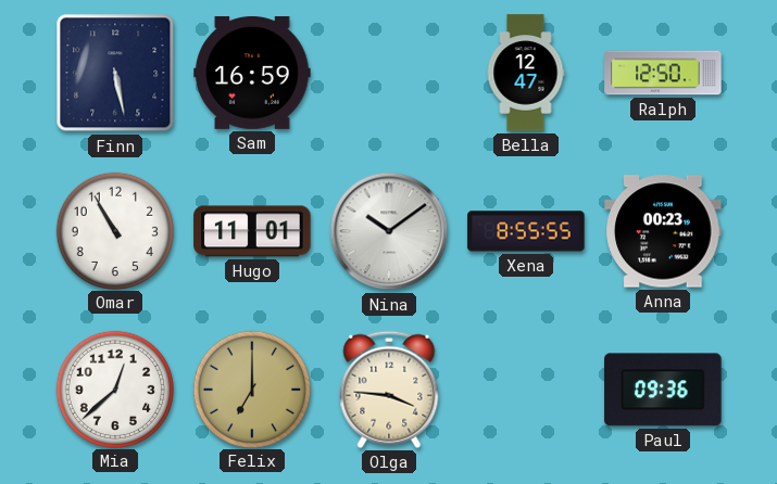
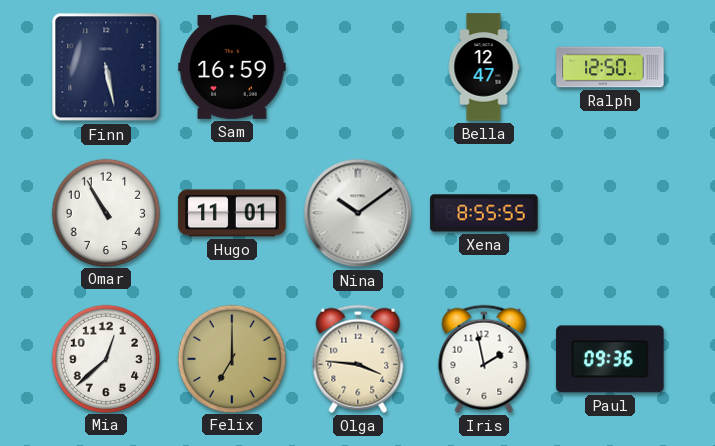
Anna: 00:23 -> none (663, 231)
Iris: none -> 1:58 (484, 359)
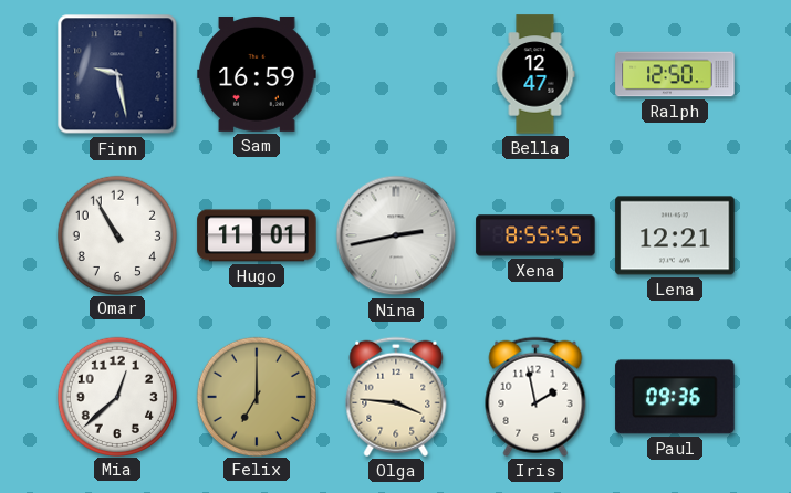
Finn: 5:28 -> 9:28 (117, 74)
Nina: 10:09 -> 2:43 (396, 235)
Lena: none -> 12:21 (675, 235)
